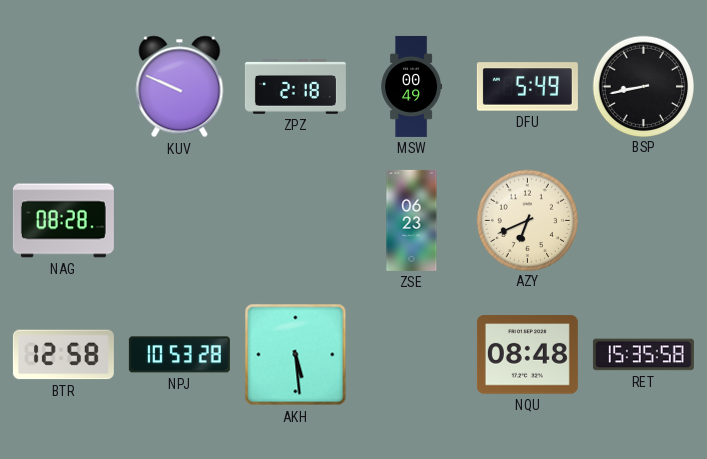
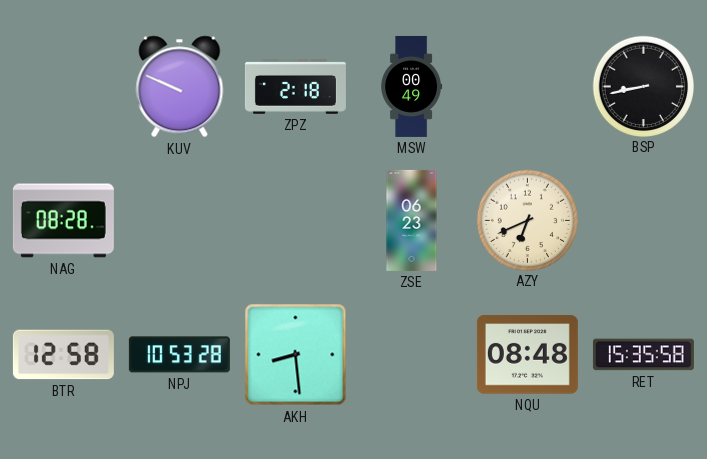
DFU: 5:49 -> none (527, 87)
AKH: 5:29 -> 8:29 (296, 355)
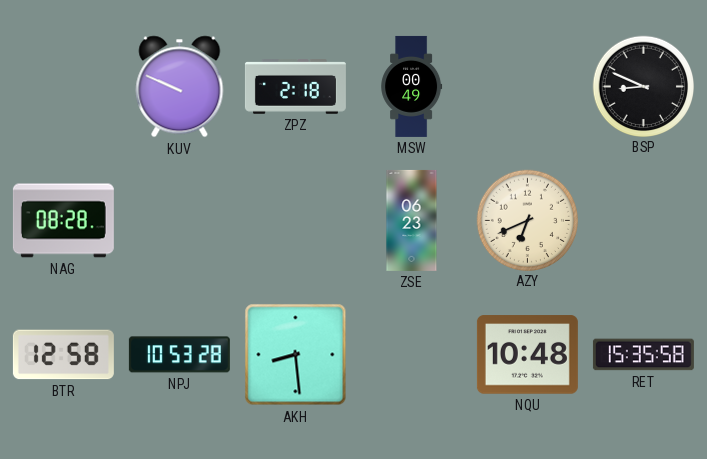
BSP: 8:43 -> 8:49 (643, 86)
NQU: 08:48 -> 10:48 (527, 355)
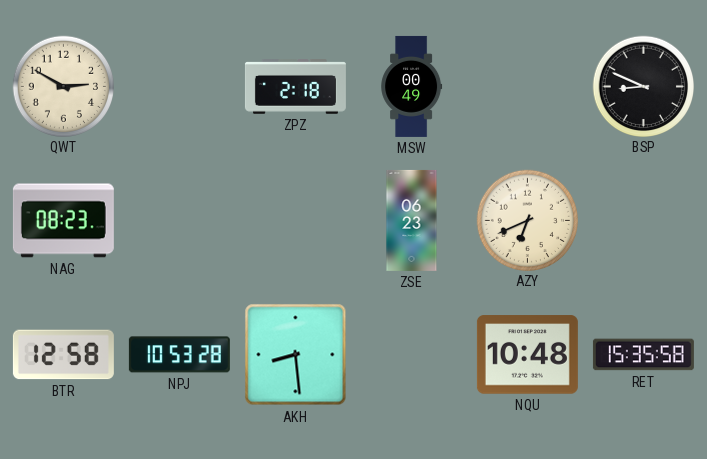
QWT: none -> 2:50 (63, 86)
KUV: 9:49 -> none (180, 87)
NAG: 08:28 -> 08:23 (63, 221)
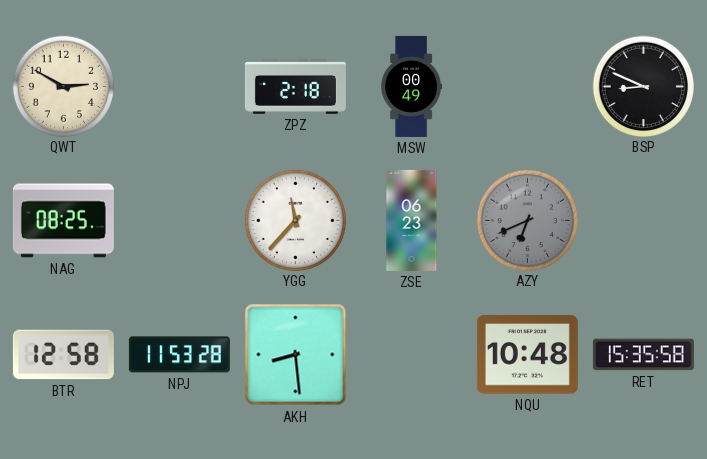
NAG: 08:23 -> 08:25 (63, 221)
YGG: none -> 11:37 (295, 220)
AZY dial: cream -> grey (527, 220)
NPJ: 10:53 -> 11:53 (179, 355)
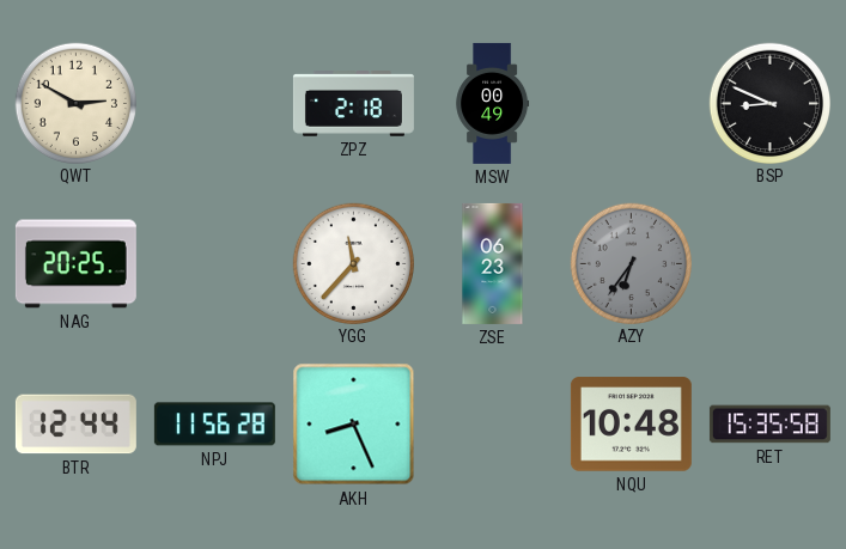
NAG: 08:25 -> 20:25 (75, 264)
AZY: 6:41 -> 6:36 (631, 263)
BTR: 12:58 -> 12:44 (75, 425)
NPJ: 11:53 -> 11:56 (214, 425)
AKH: 8:29 -> 8:26 (354, 425)
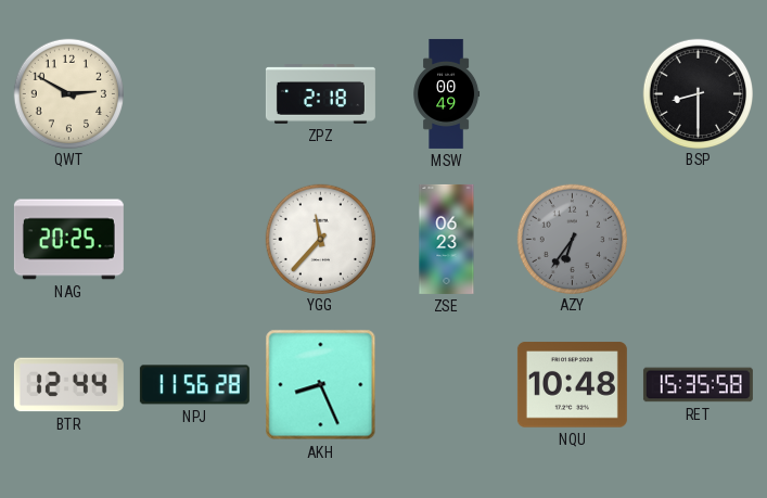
BSP: 8:49 -> 8:30 (698, 93)
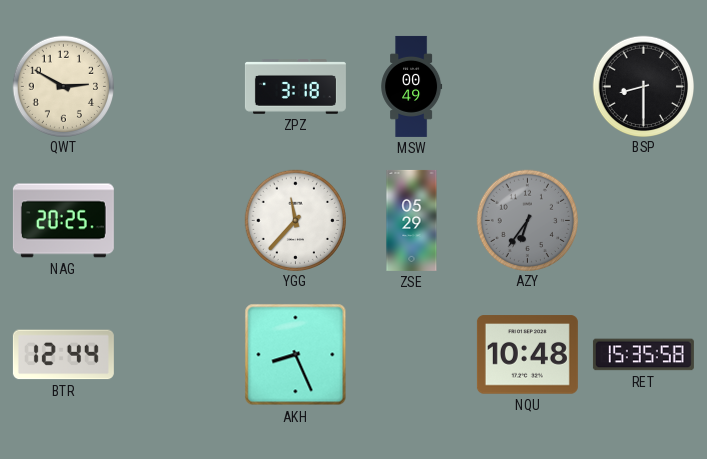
ZPZ: 2:18 -> 3:18 (295, 87)
ZSE: 06:23 -> 05:29 (412, 220)
NPJ: 11:56 -> none (194, 385)
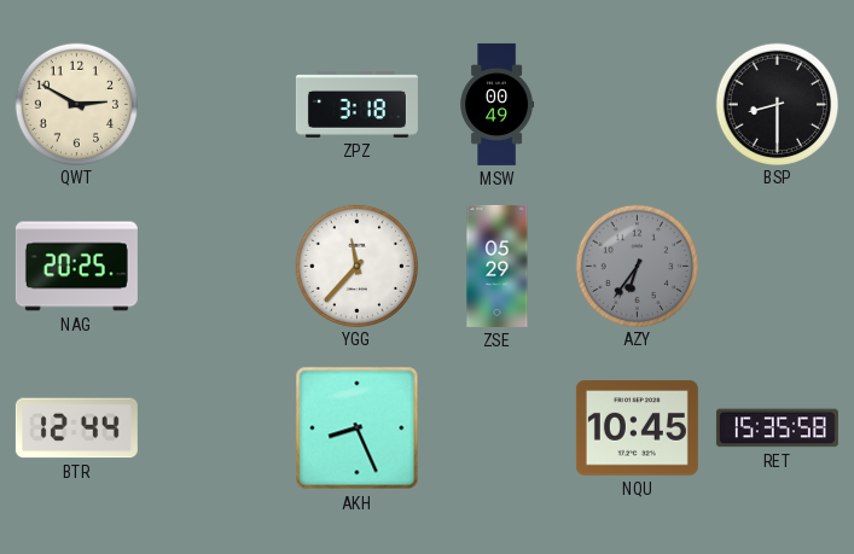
NQU: 10:48 -> 10:45 (637, 428)
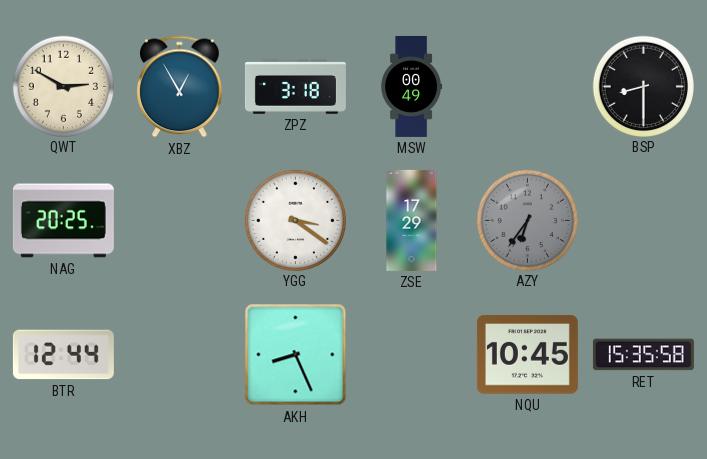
XBZ: none -> 12:55 (180, 87)
YGG: 11:37 -> 3:21 (295, 220)
ZSE: 05:29 -> 17:29 (412, 220)
